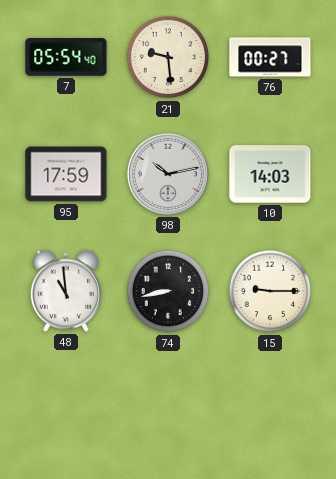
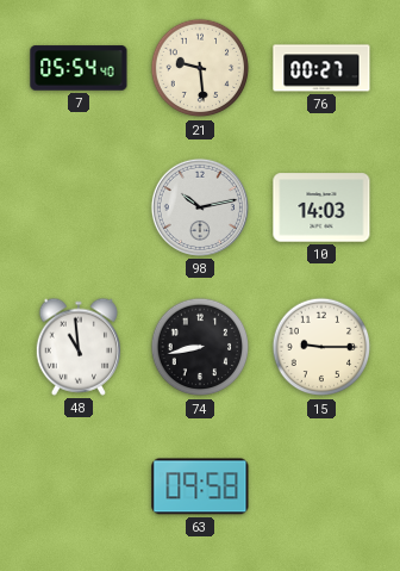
95: 17:59 -> none (66, 174)
63: none -> 09:58 (200, 486)
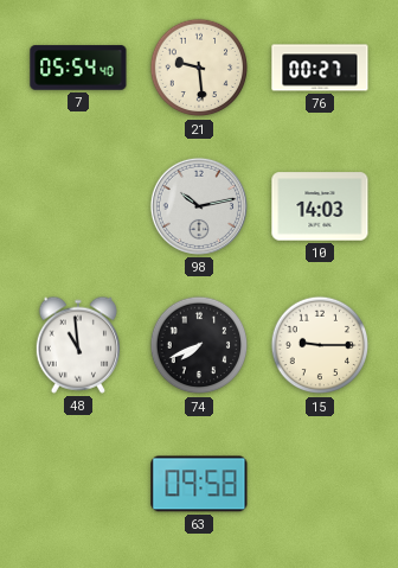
74: 8:43 -> 7:41 (199, 345)
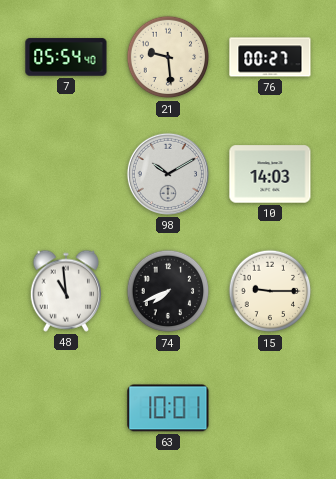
98: 10:13 -> 10:10 (168, 174)
63: 09:58 -> 10:01 (168, 408)
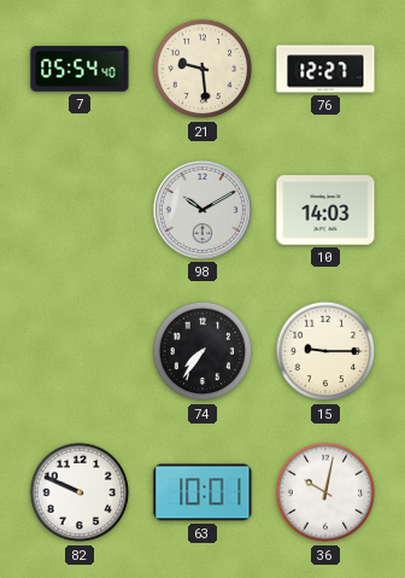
76: 00:27 -> 12:27 (325, 69)
48: 10:59 -> none (65, 291)
74: 7:41 -> 7:36 (202, 351)
82: none -> 9:49 (80, 492)
36: none -> 10:02 (325, 492)
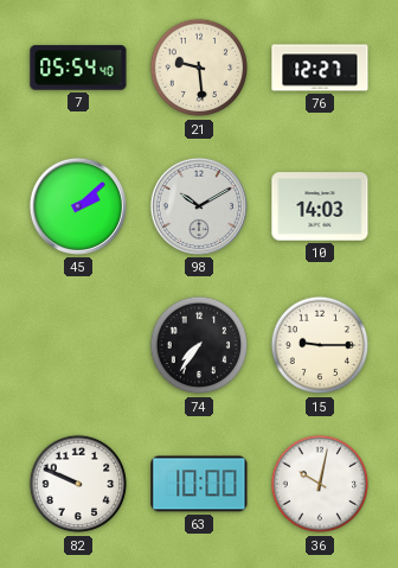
45: none -> 2:08 (78, 206)
63: 10:01 -> 10:00 (199, 484)
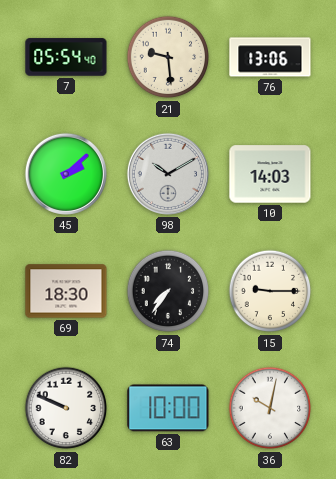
76: 12:27 -> 13:06 (270, 57)
69: none -> 18:30 (66, 291)
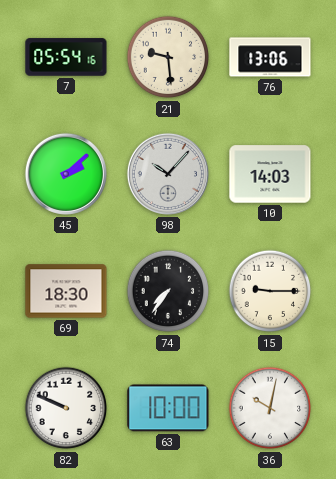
7: 05:54:40 -> 05:54:16 (66, 57)
98: 10:10 -> 10:07 (168, 174)
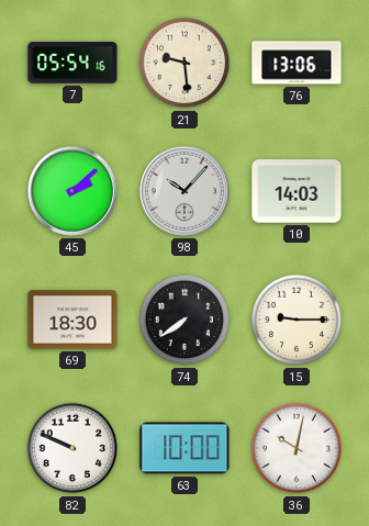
74: 7:36 -> 7:39 (185, 320)
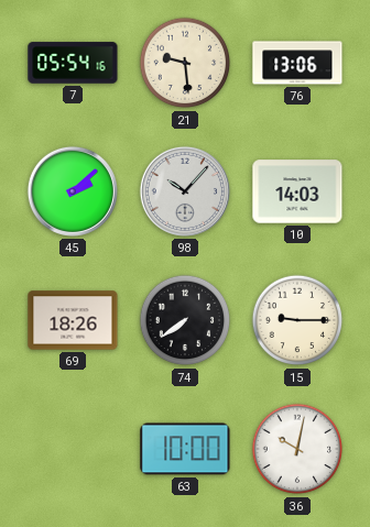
69: 18:30 -> 18:26 (73, 320)
82: 9:49 -> none (72, 448)
